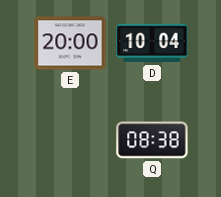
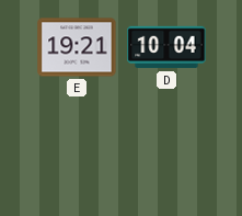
E: 20:00 -> 19:21 (77, 47)
Q: 08:38 -> none (152, 140)
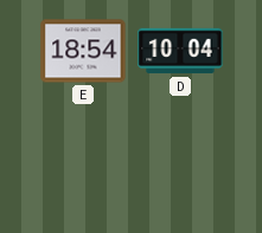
E: 19:21 -> 18:54 (83, 51)
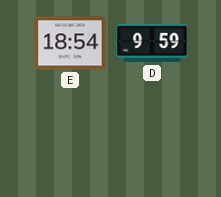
D: 10:04 -> 9:59 (152, 43)
